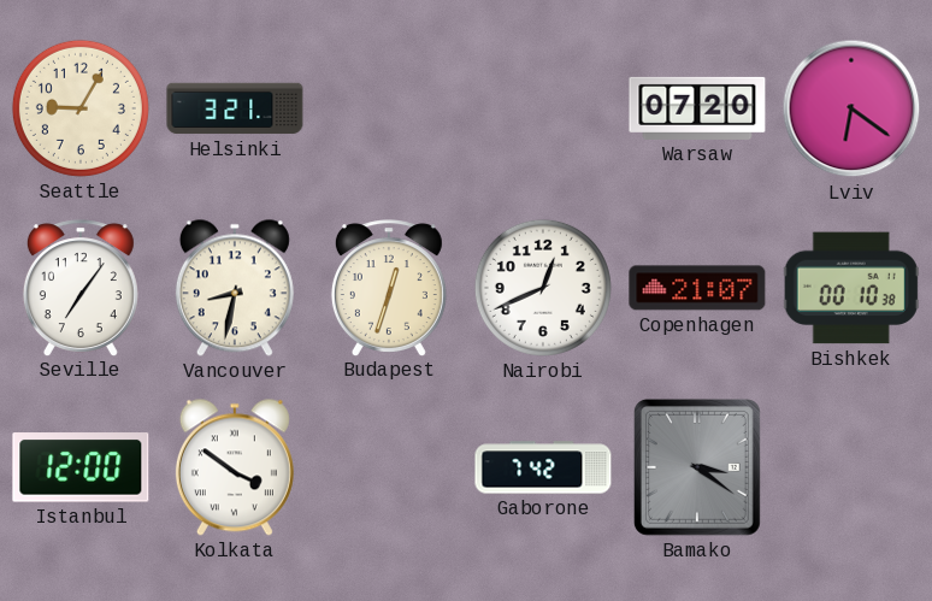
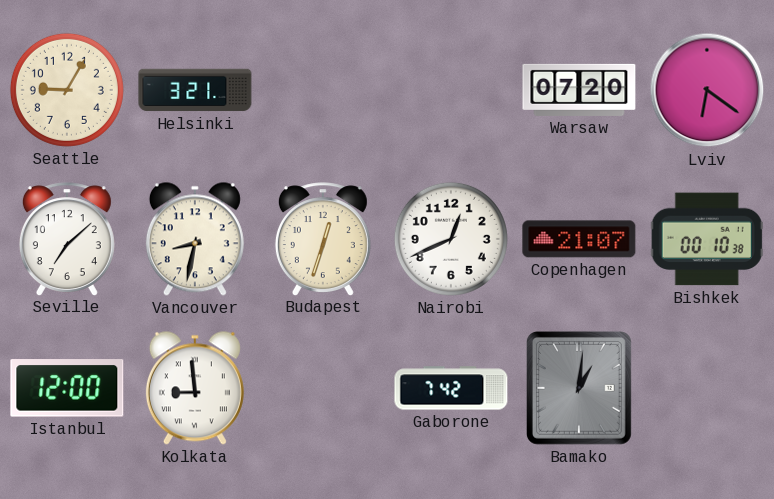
Seville: 7:06 -> 7:08 (67, 239)
Kolkata: 3:51 -> 8:59 (195, 388)
Bamako: 3:21 -> 1:01 (579, 388)
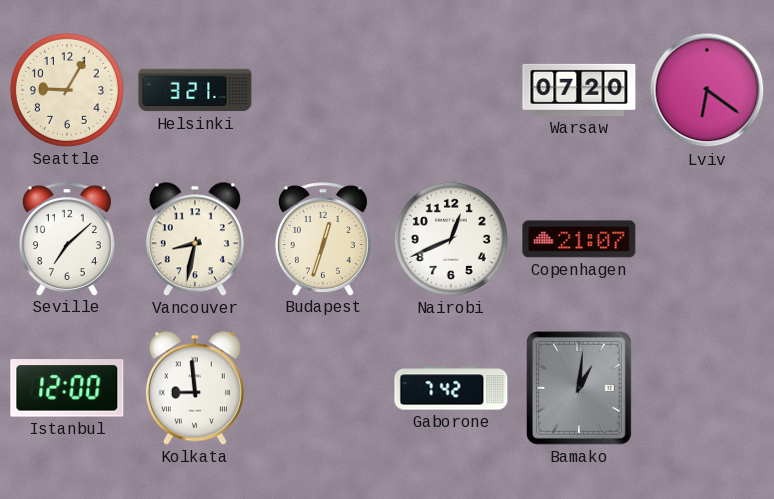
Bishkek: 00:10 -> none (707, 239)
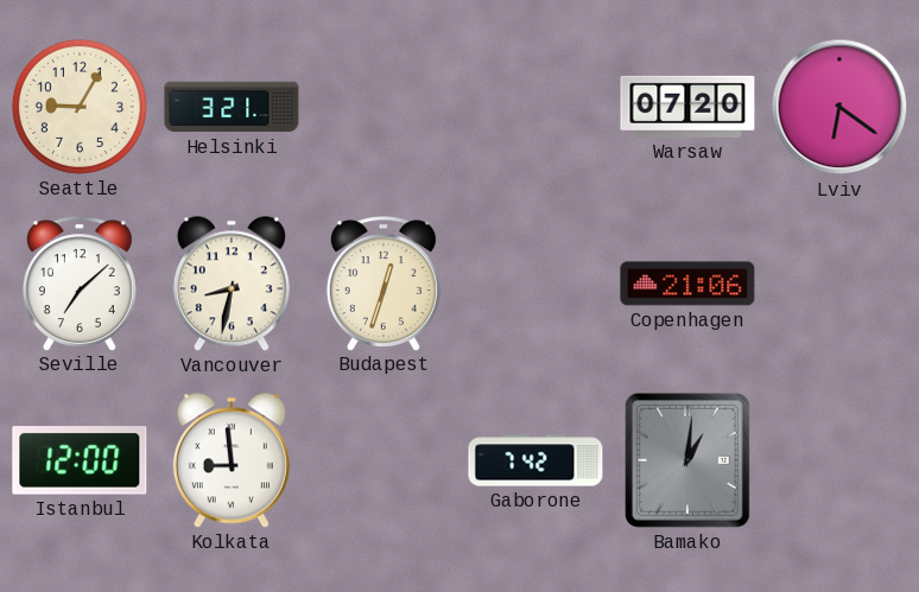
Nairobi: 12:41 -> none (451, 239)
Copenhagen: 21:07 -> 21:06 (687, 284)
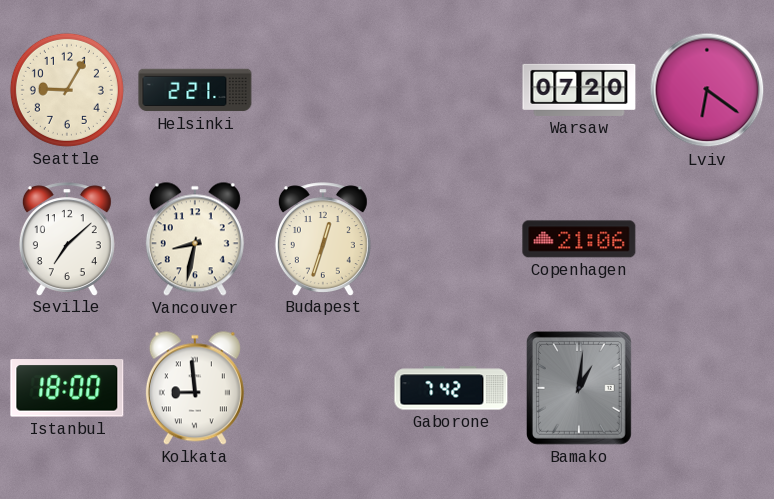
Helsinki: 3:21 -> 2:21 (195, 90)
Istanbul: 12:00 -> 18:00 (67, 388)
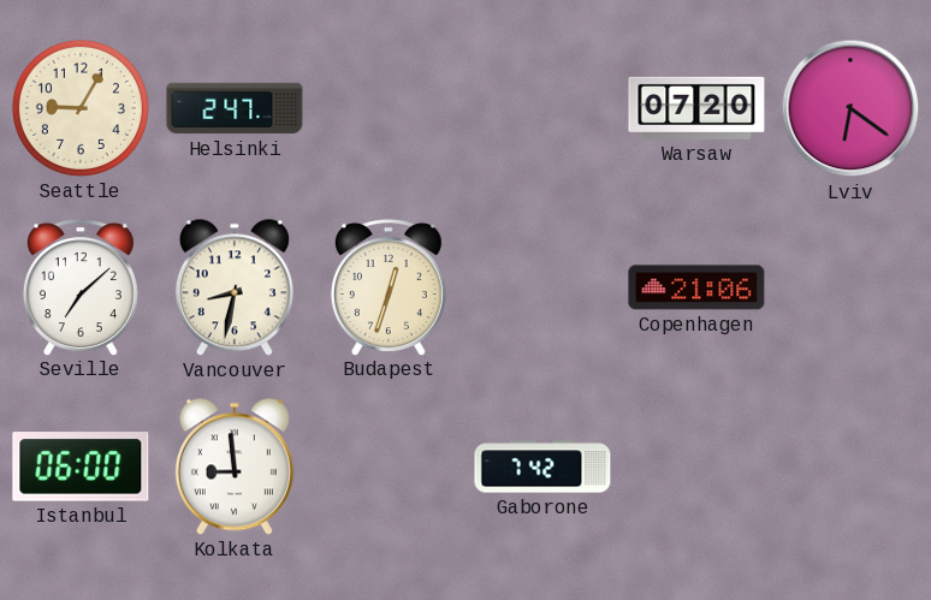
Helsinki: 2:21 -> 2:47 (235, 108)
Istanbul: 18:00 -> 06:00 (81, 467)
Bamako: 1:01 -> none (579, 388)
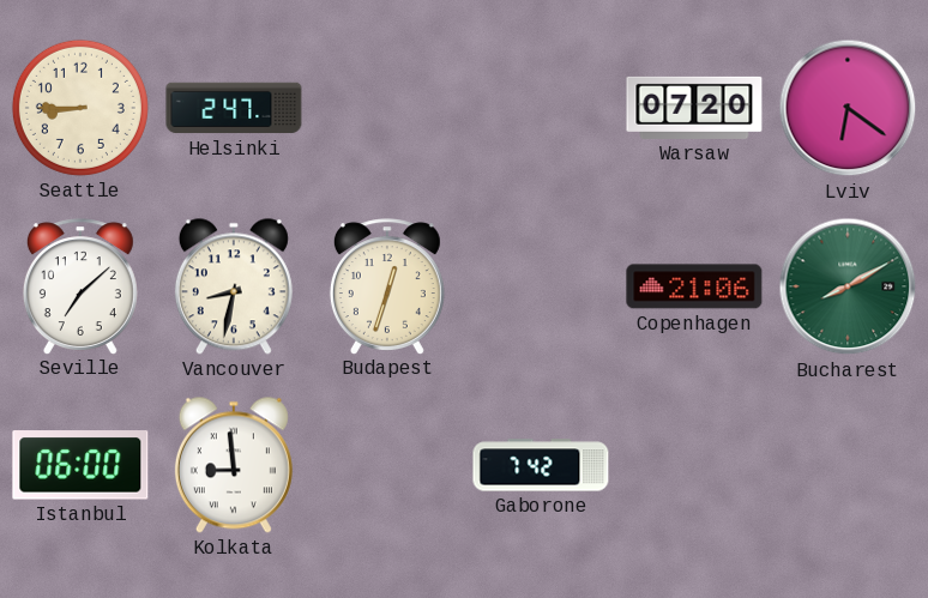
Seattle: 9:05 -> 8:45 (80, 108)
Bucharest: none -> 8:10 (848, 286)
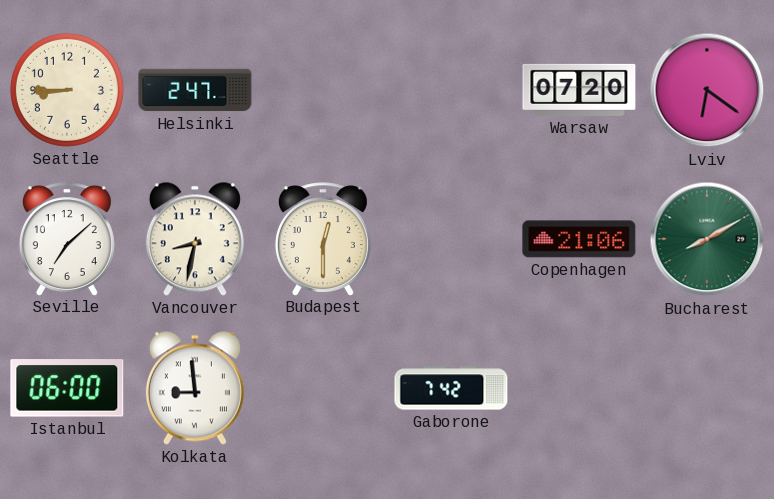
Budapest: 12:33 -> 12:30 (323, 239)
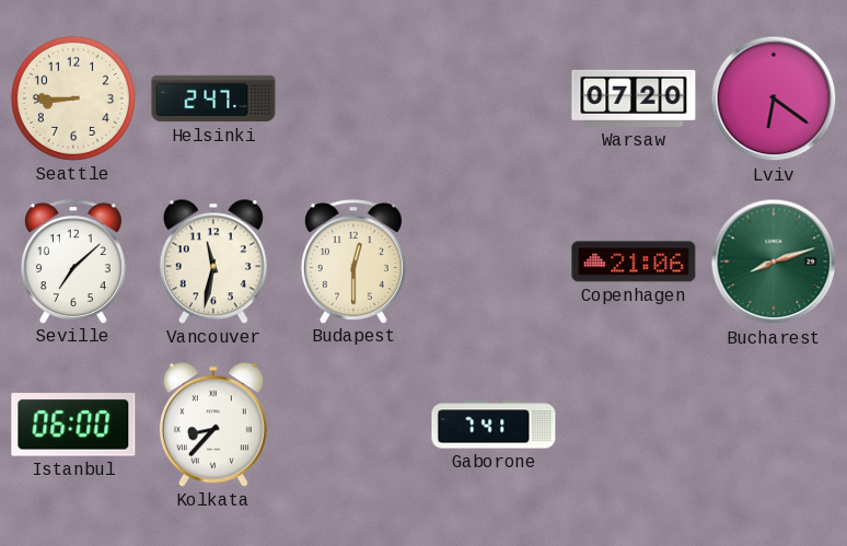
Vancouver: 8:32 -> 11:32 (213, 262)
Bucharest: 8:10 -> 8:12 (774, 262)
Kolkata: 8:59 -> 8:37 (213, 425)
Gaborone: 7:42 -> 7:41 (494, 425)
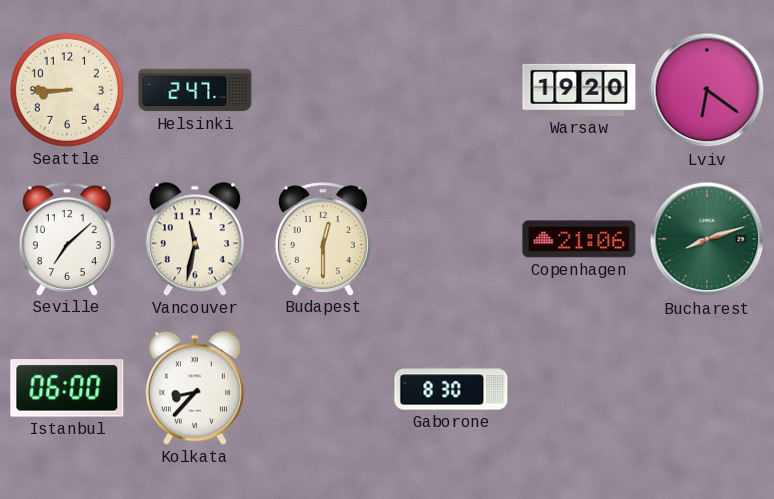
Warsaw: 07:20 -> 19:20 (579, 90)
Gaborone: 7:41 -> 8:30 (451, 388)
